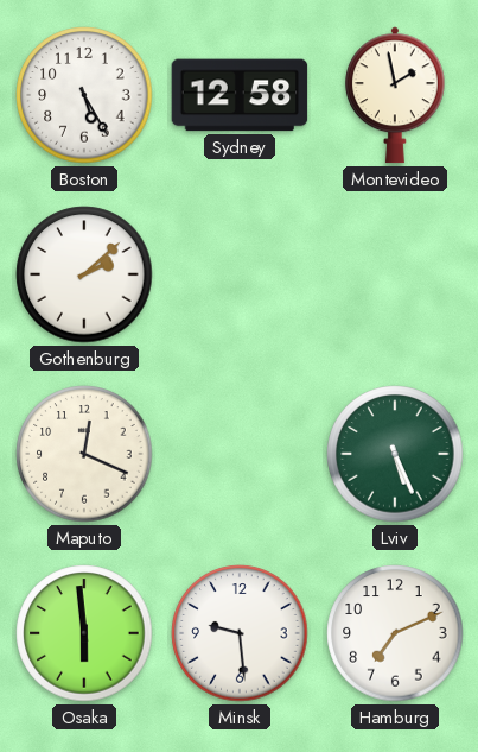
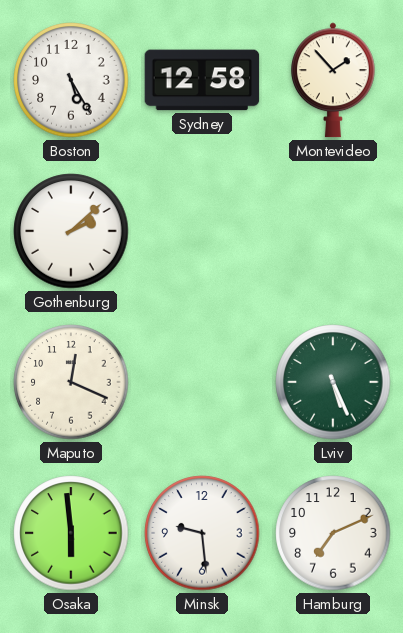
Montevideo: 1:58 -> 1:53 (333, 80)
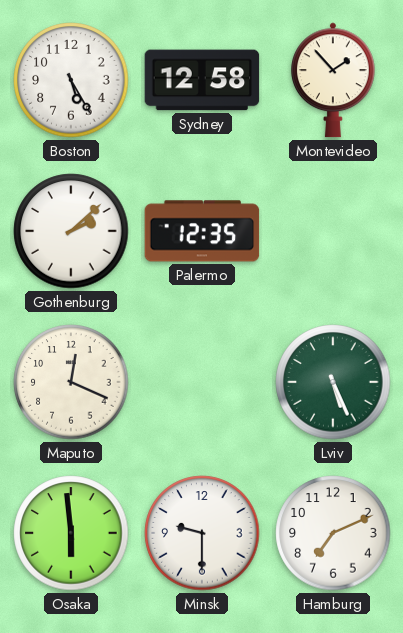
Palermo: none -> 12:35 (202, 231)
Minsk: 9:29 -> 9:30 (202, 533)
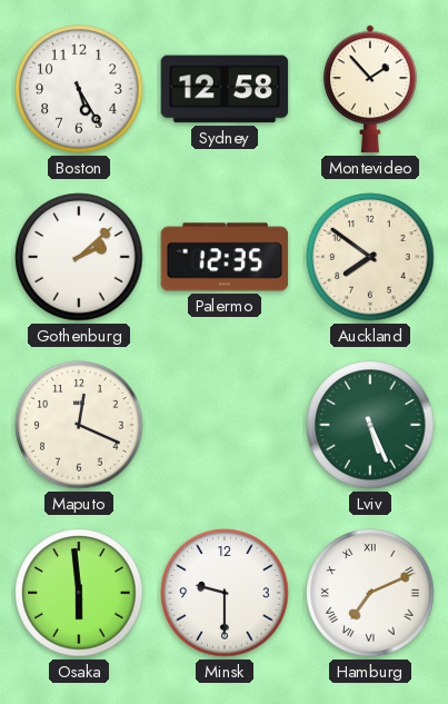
Auckland: none -> 7:51 (370, 257)
Hamburg numerals: Arabic -> Roman (370, 593)
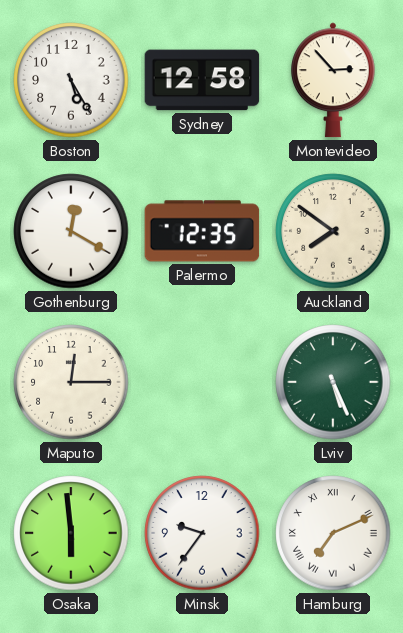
Montevideo: 1:53 -> 2:53 (333, 80)
Gothenburg: 2:08 -> 12:20 (71, 231)
Maputo: 12:19 -> 12:15 (71, 382)
Minsk: 9:30 -> 9:36 (202, 533)
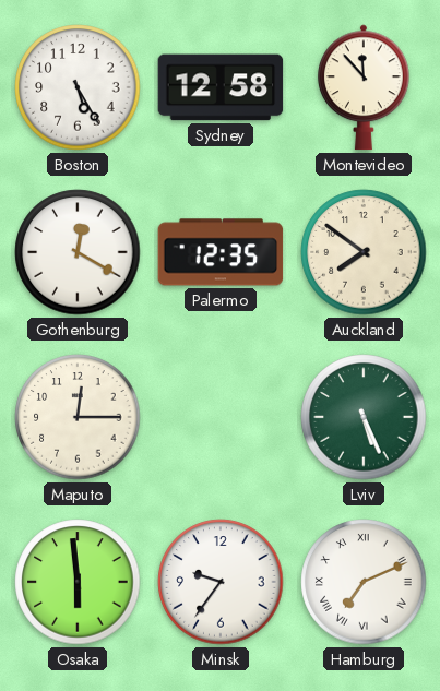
Montevideo: 2:53 -> 11:53 (364, 87)
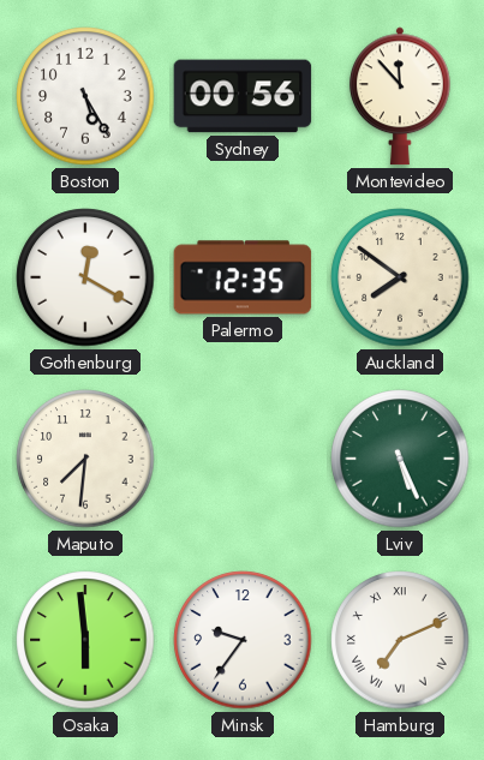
Sydney: 12:58 -> 00:56 (243, 96)
Maputo: 12:15 -> 7:31 (85, 459)
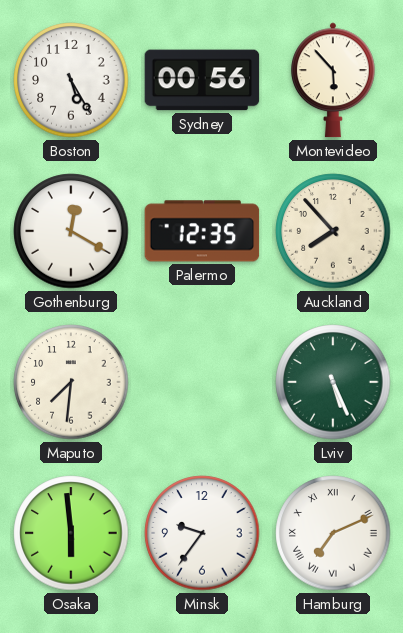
Montevideo: 11:53 -> 5:53 (333, 80)
Auckland: 7:51 -> 7:53 (333, 231)
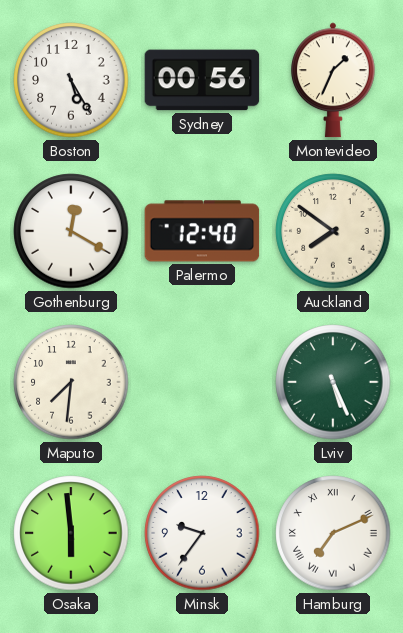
Montevideo: 5:53 -> 1:34 (333, 80)
Palermo: 12:35 -> 12:40 (202, 231)
Auckland: 7:53 -> 7:51 (333, 231)
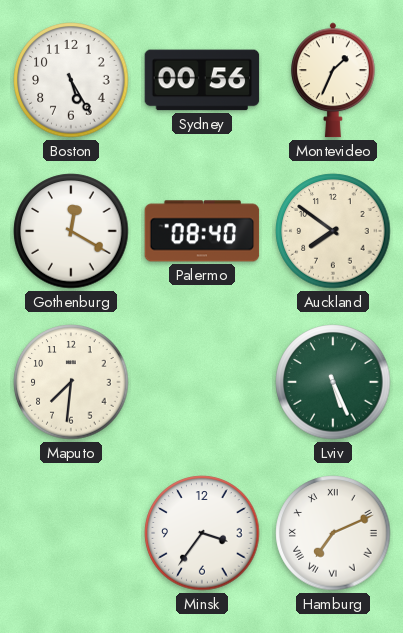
Palermo: 12:40 -> 08:40 (202, 231)
Osaka: 5:59 -> none (71, 533)
Minsk: 9:36 -> 3:36 (202, 533)
